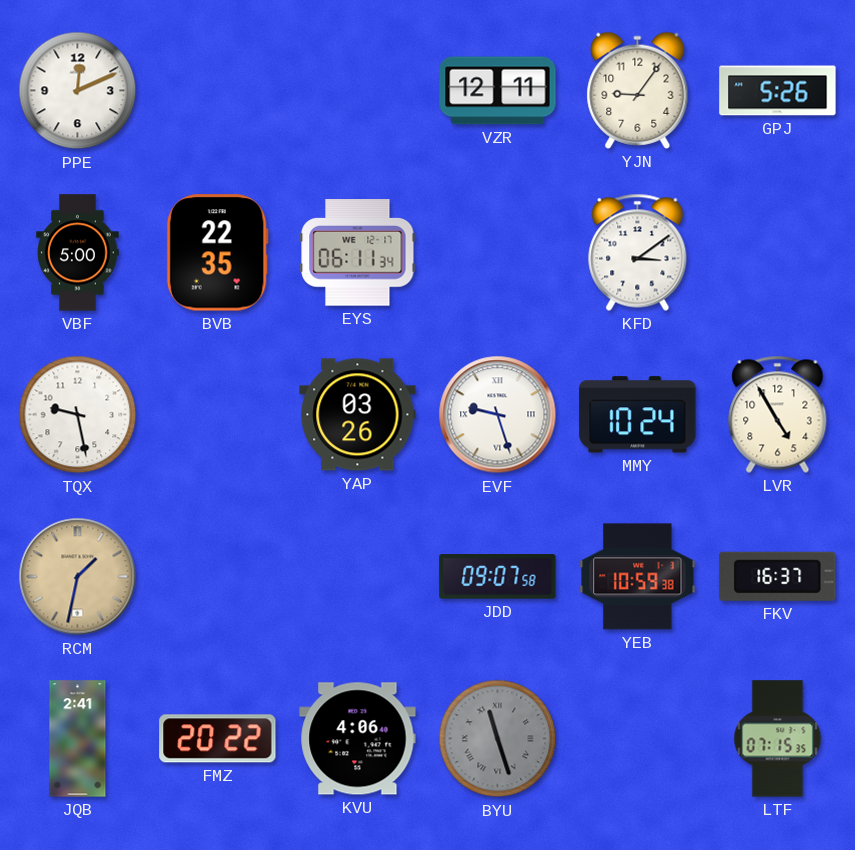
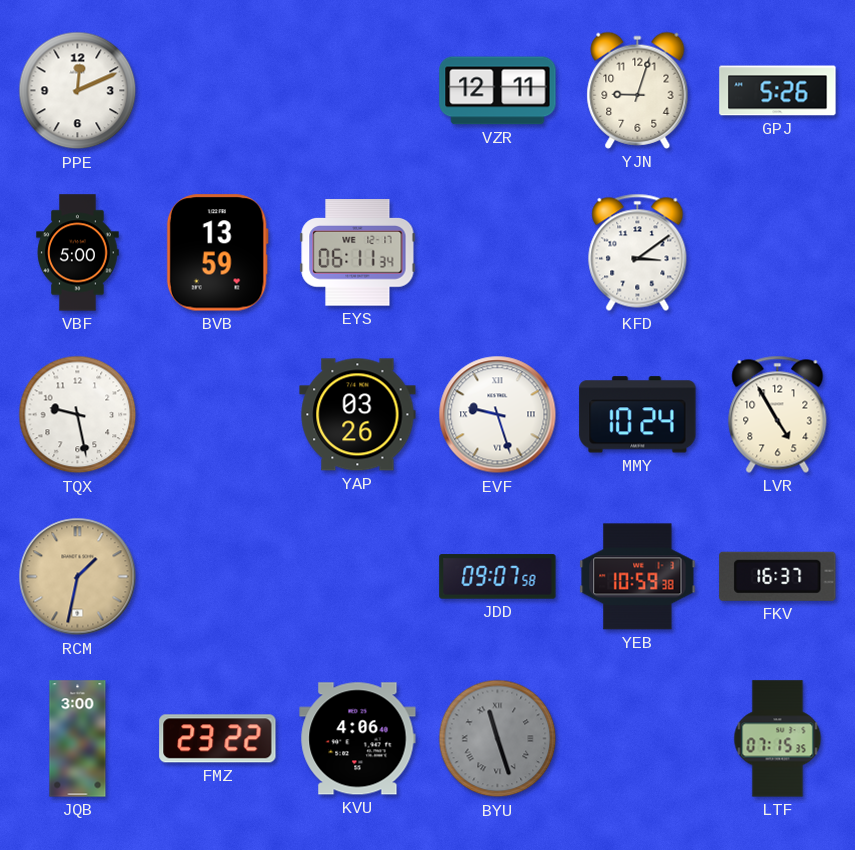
YJN: 9:06 -> 9:03 (638, 90)
BVB: 22:35 -> 13:59 (217, 253)
JQB: 2:41 -> 3:00 (78, 739)
FMZ: 20:22 -> 23:22 (218, 739)
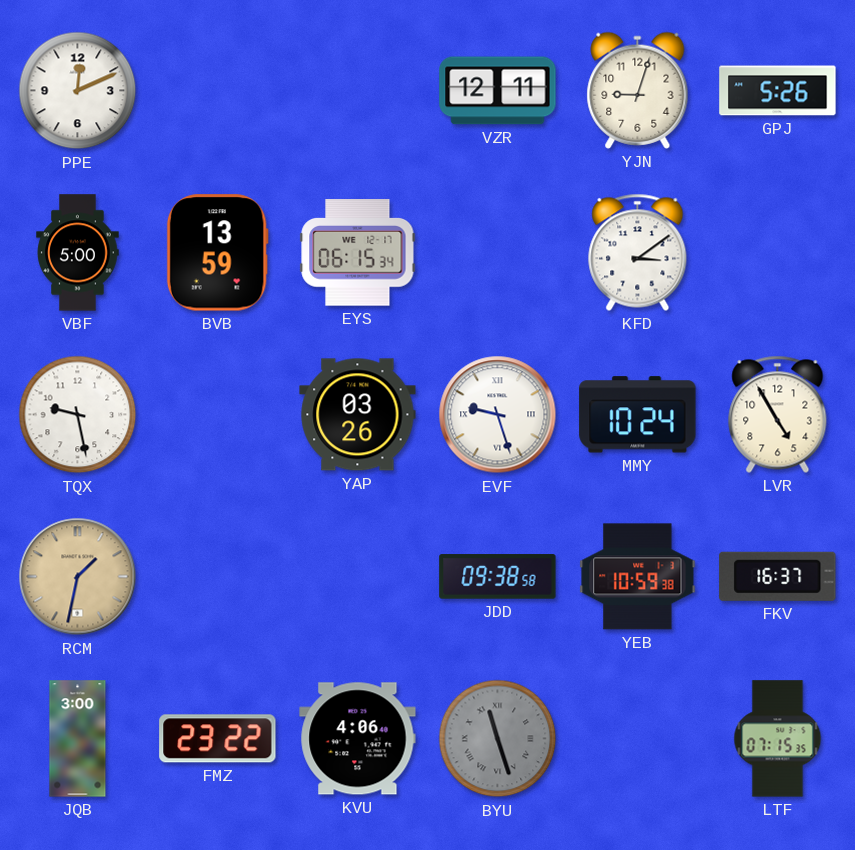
EYS: 06:11 -> 06:15 (358, 253)
JDD: 09:07 -> 09:38 (498, 577)
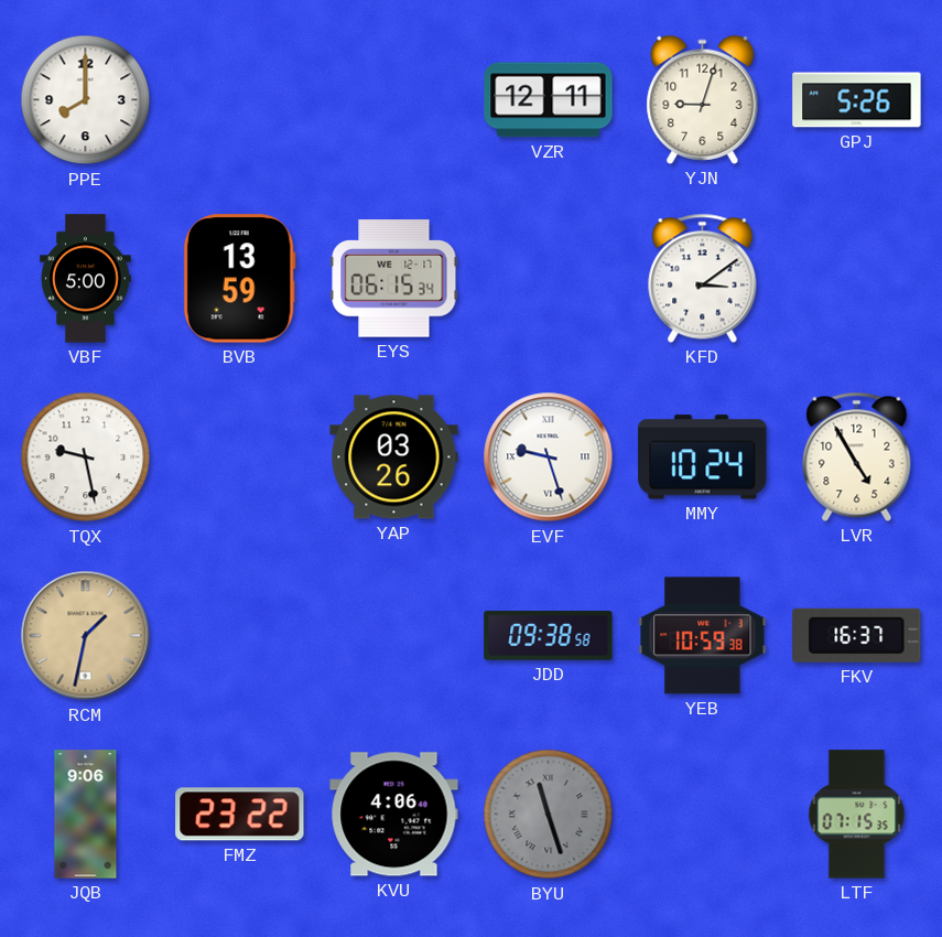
PPE: 12:11 -> 8:00 (86, 100)
JQB: 3:00 -> 9:06 (86, 815)
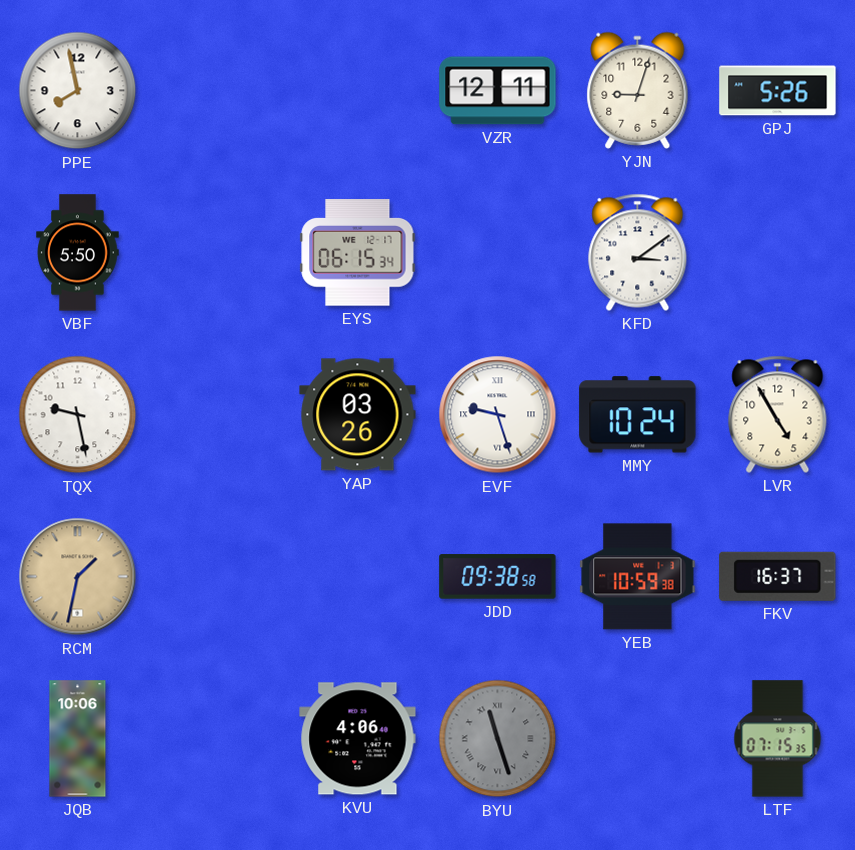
PPE: 8:00 -> 7:58 (78, 91)
VBF: 5:00 -> 5:50 (78, 253)
BVB: 13:59 -> none (239, 279)
JQB: 9:06 -> 10:06 (78, 739)
FMZ: 23:22 -> none (240, 815)
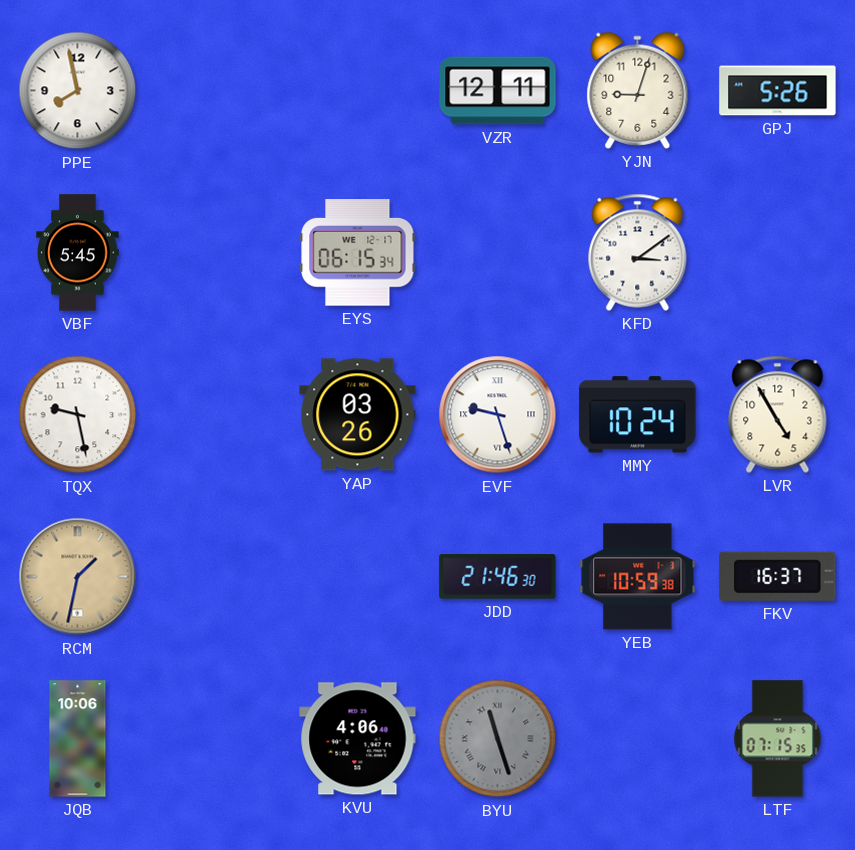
VBF: 5:50 -> 5:45 (78, 253)
JDD: 09:38 -> 21:46 (498, 577)
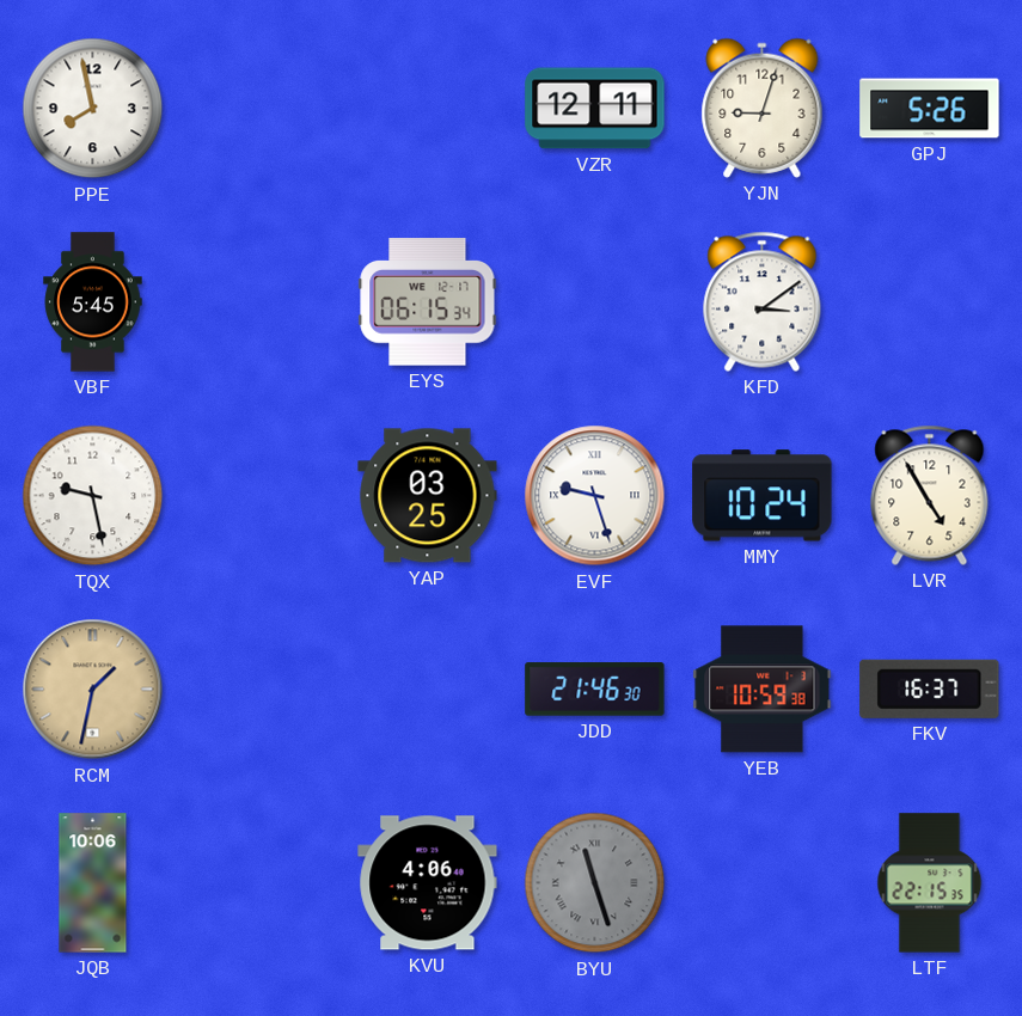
YAP: 03:26 -> 03:25 (428, 496)
LTF: 07:15 -> 22:15 (930, 883)
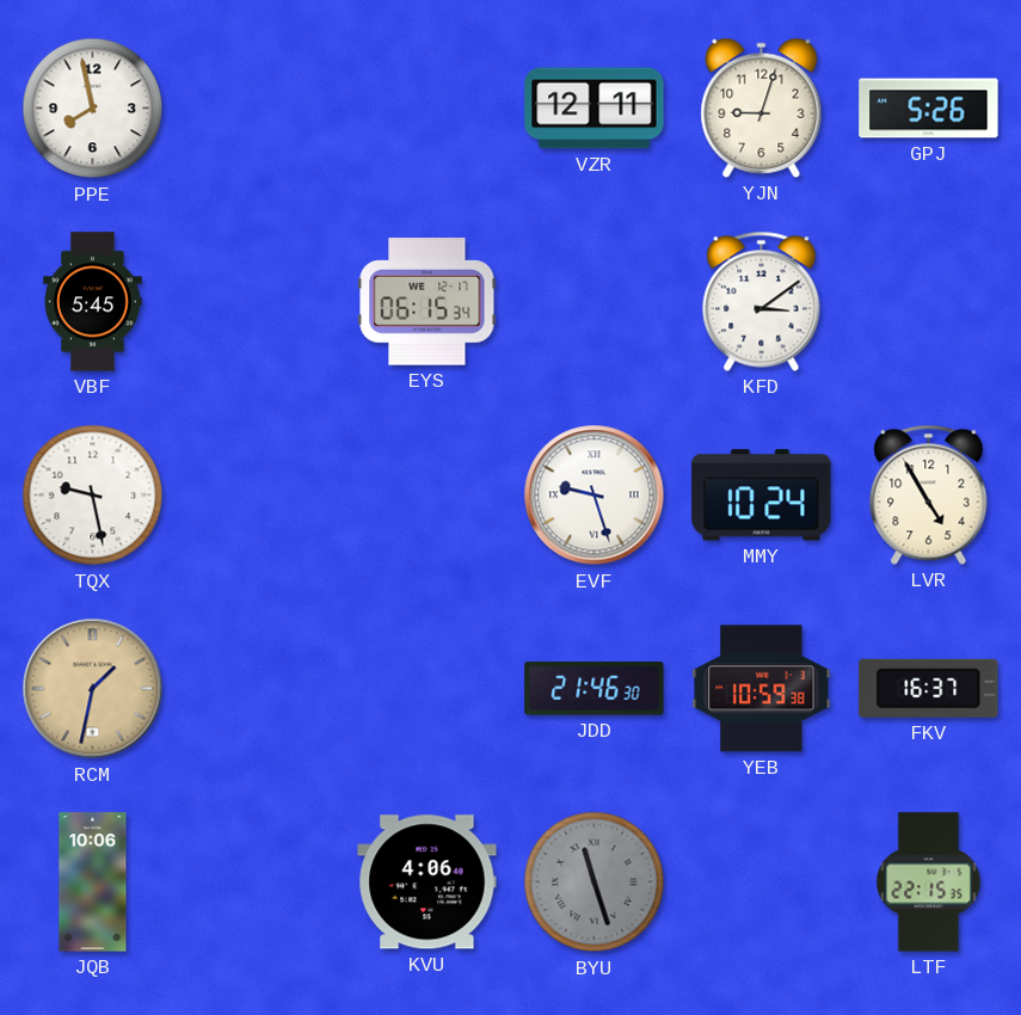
YAP: 03:25 -> none (428, 496)
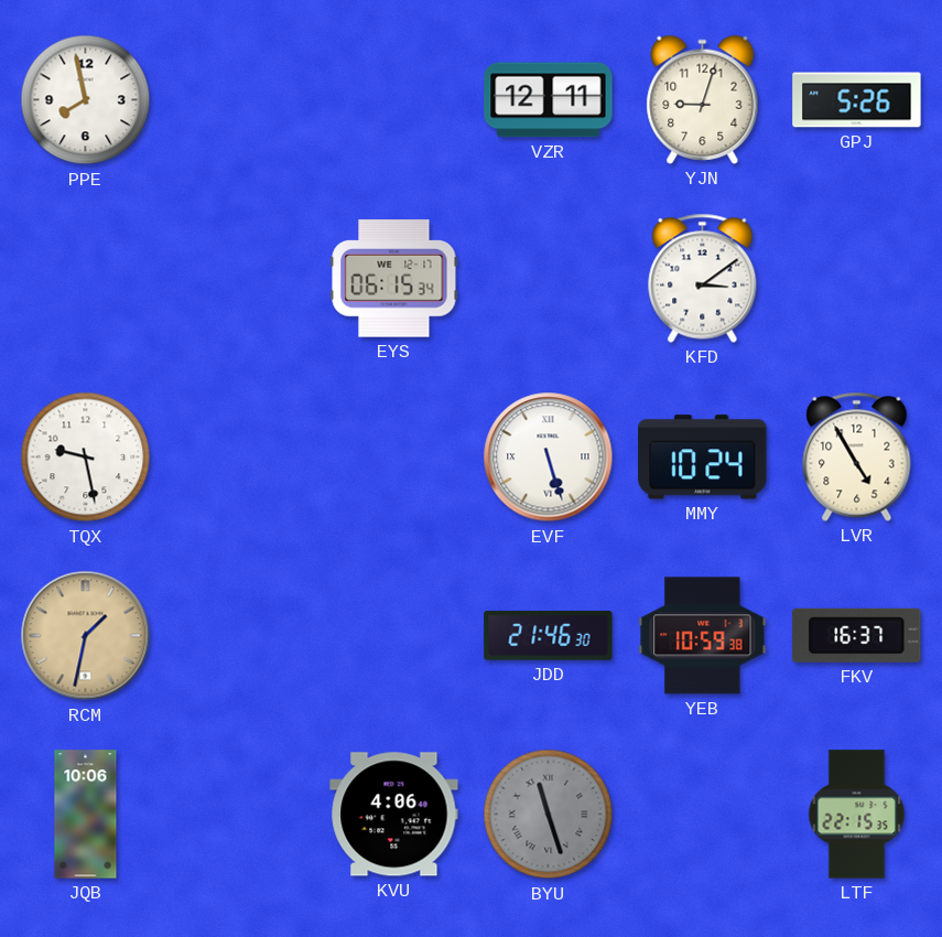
VBF: 5:45 -> none (93, 302)
EVF: 9:27 -> 5:27 (549, 457)
